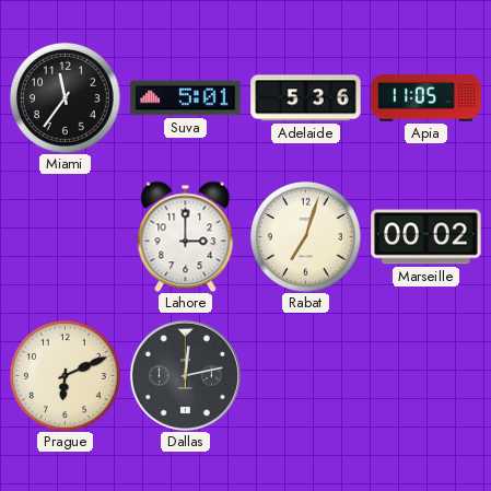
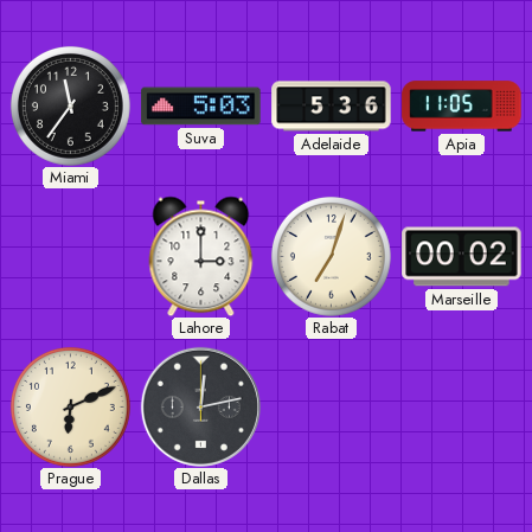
Suva: 5:01 -> 5:03 (201, 107)
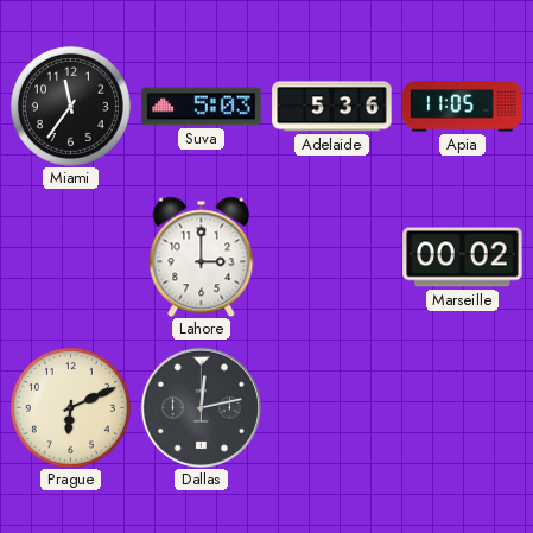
Rabat: 7:03 -> none (331, 256)
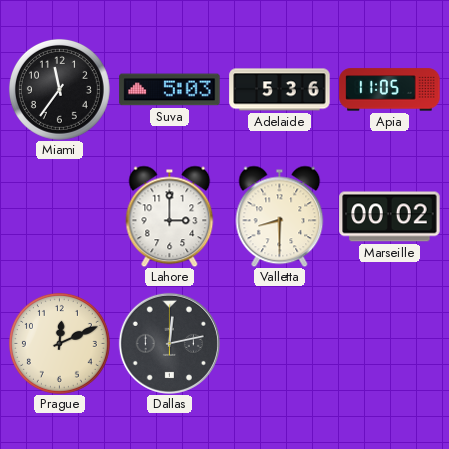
Valletta: none -> 8:30 (280, 216)
Prague: 6:11 -> 12:11 (59, 343)
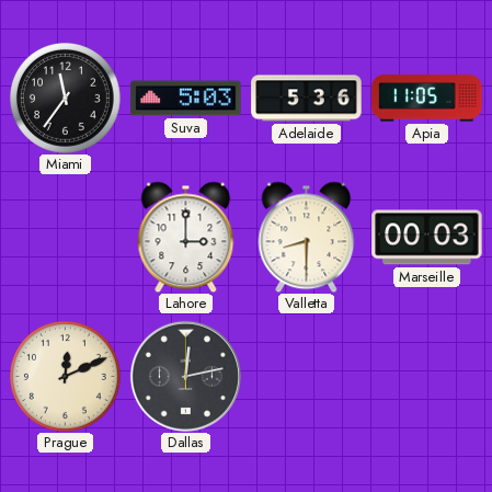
Marseille: 00:02 -> 00:03 (427, 238)
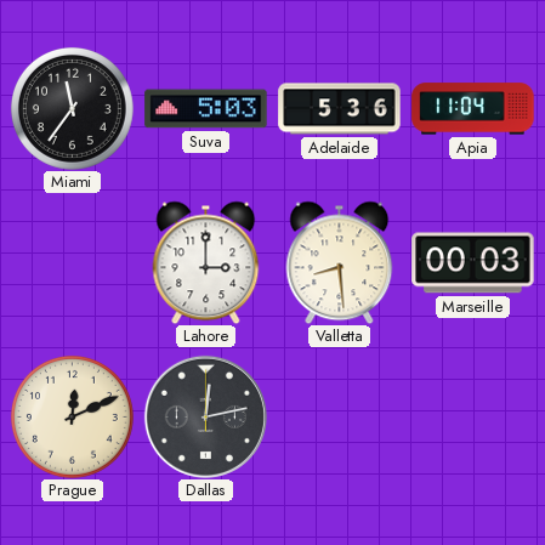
Apia: 11:05 -> 11:04 (473, 109)
Valletta: 8:30 -> 8:29 (340, 262)
